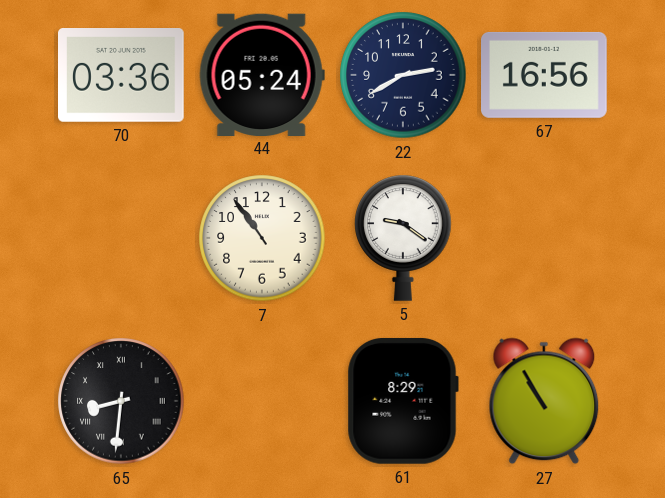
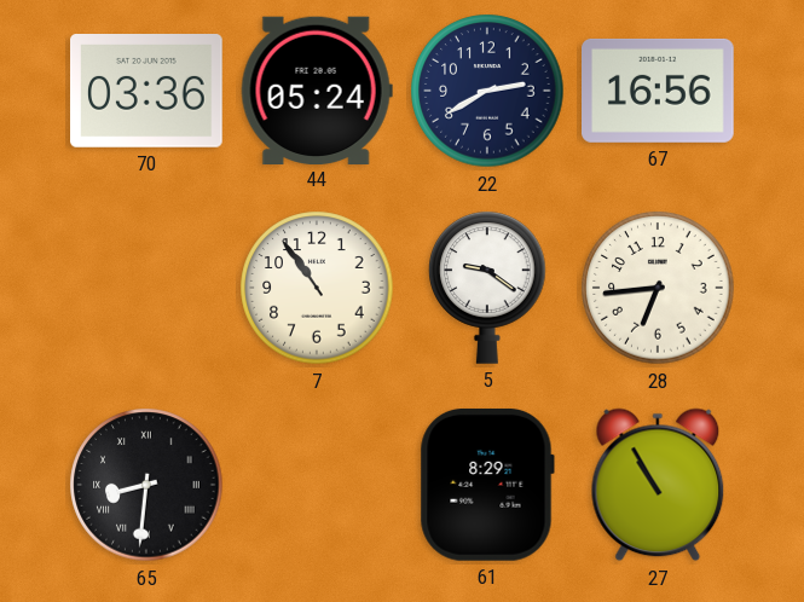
28: none -> 6:44 (658, 288)
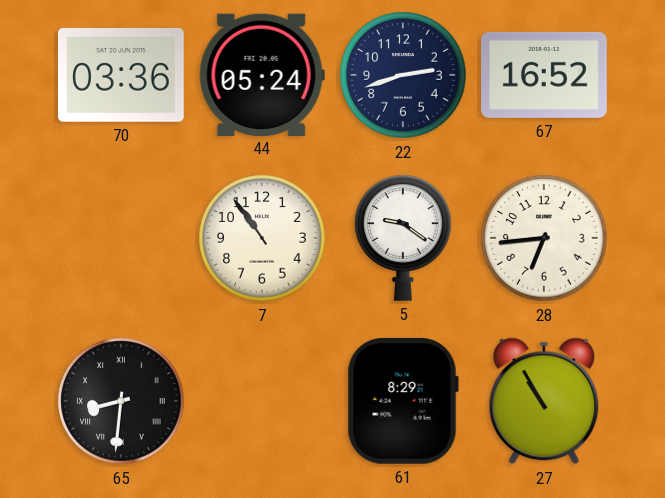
22: 2:40 -> 2:42 (403, 75)
67: 16:56 -> 16:52 (545, 75)
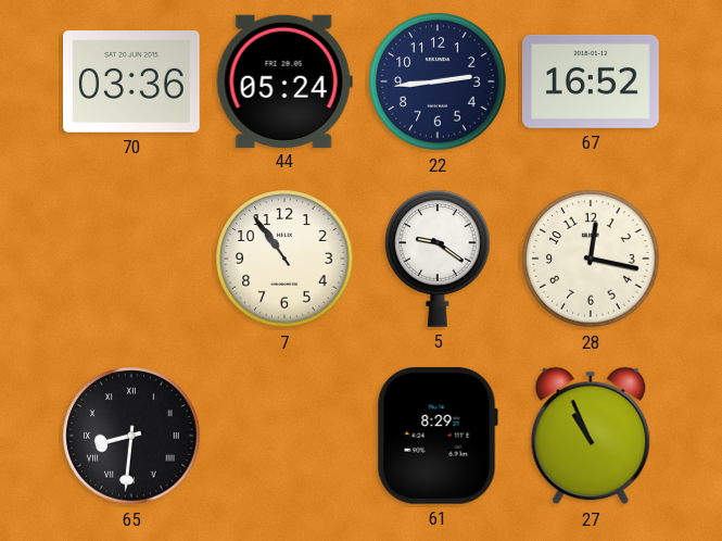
22: 2:42 -> 2:44 (438, 81)
28: 6:44 -> 12:17 (591, 259)
27: 10:55 -> 10:56 (591, 436)
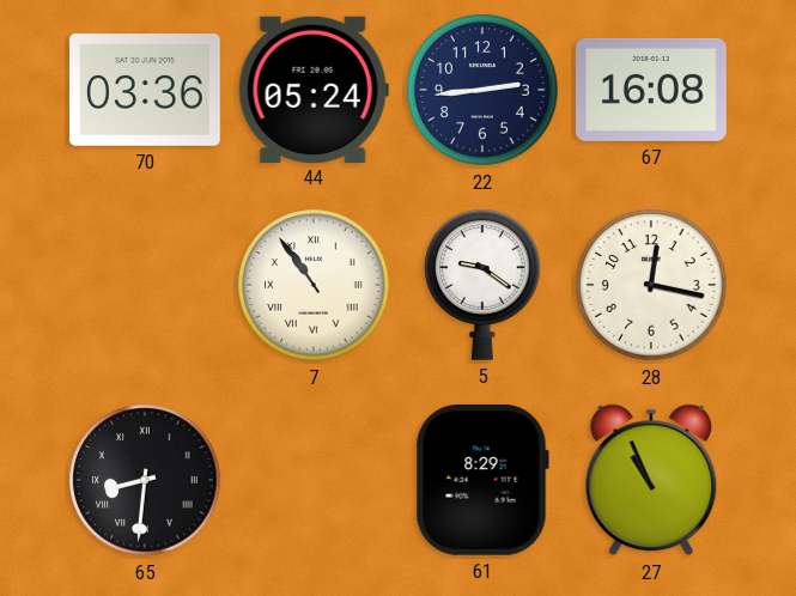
67: 16:52 -> 16:08 (652, 90)
7 numerals: Arabic -> Roman (314, 285)
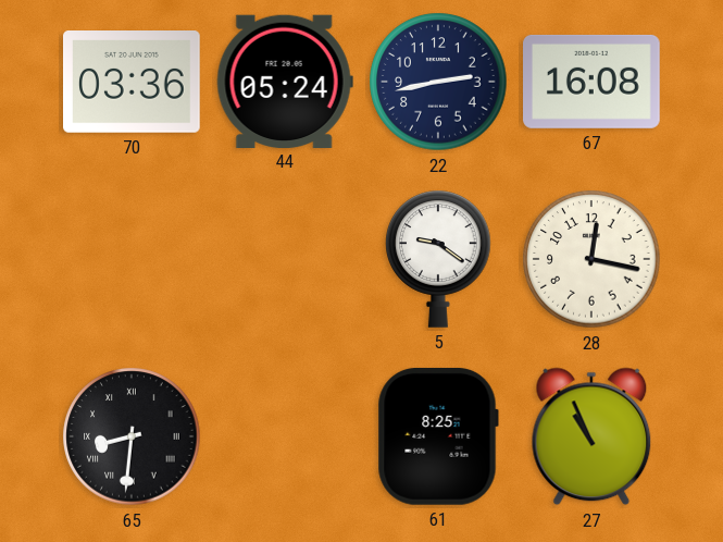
22: 2:44 -> 2:43 (438, 82)
7: 10:54 -> none (314, 285)
61: 8:29 -> 8:25 (438, 436)
